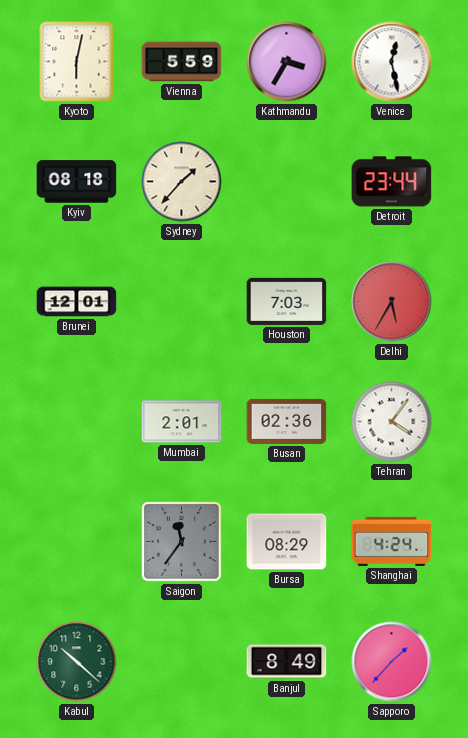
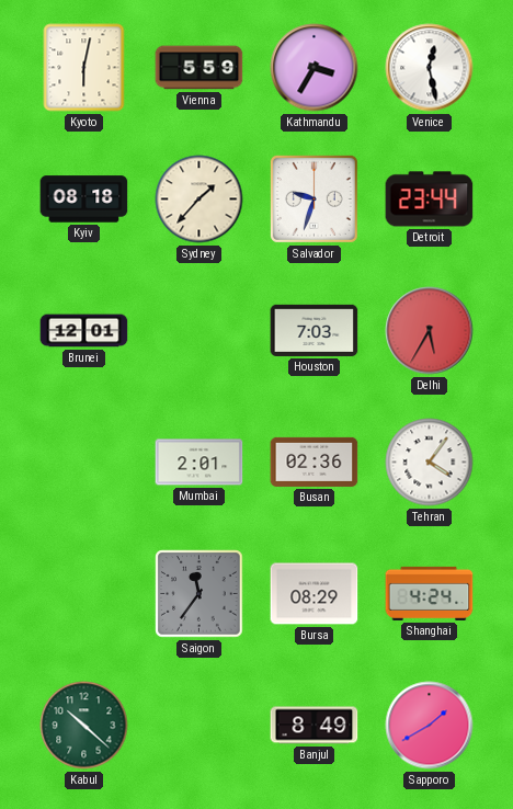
Salvador: none -> 9:33 (314, 198)
Sapporo: 1:37 -> 1:40 (430, 726)
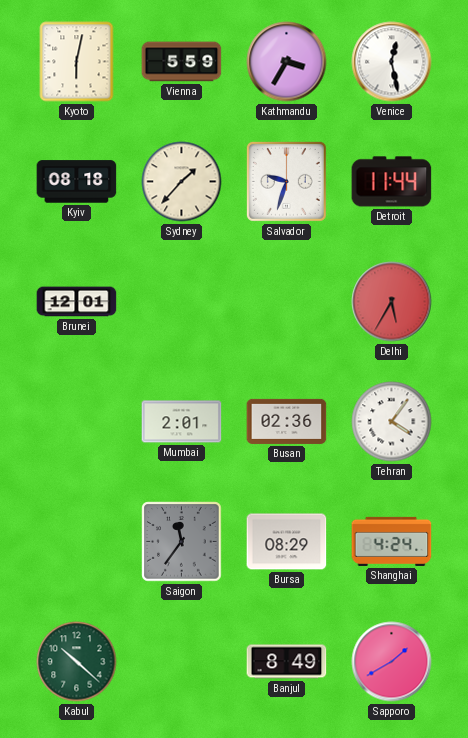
Detroit: 23:44 -> 11:44 (392, 182)
Houston: 7:03 -> none (315, 330)
